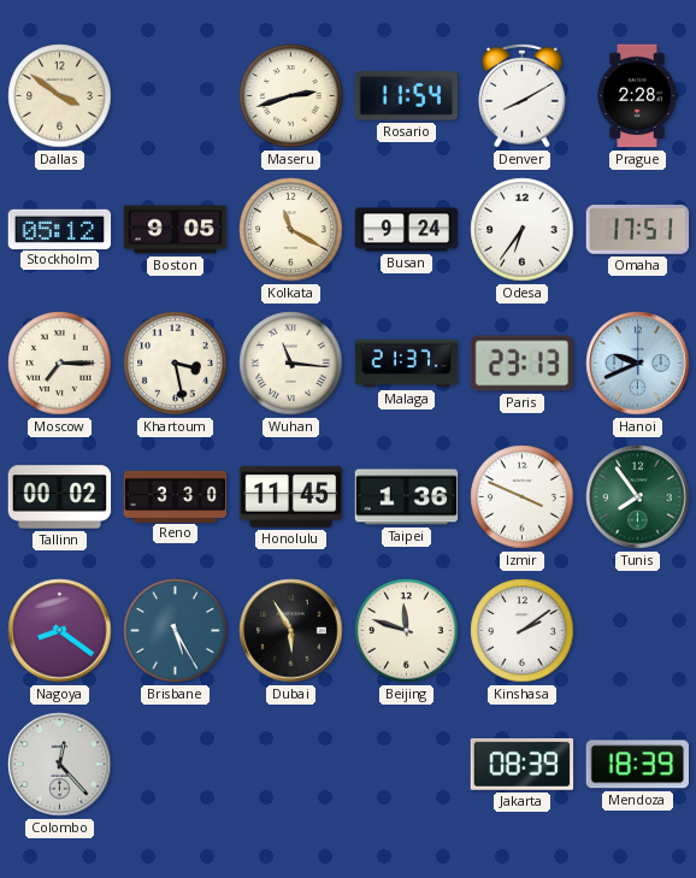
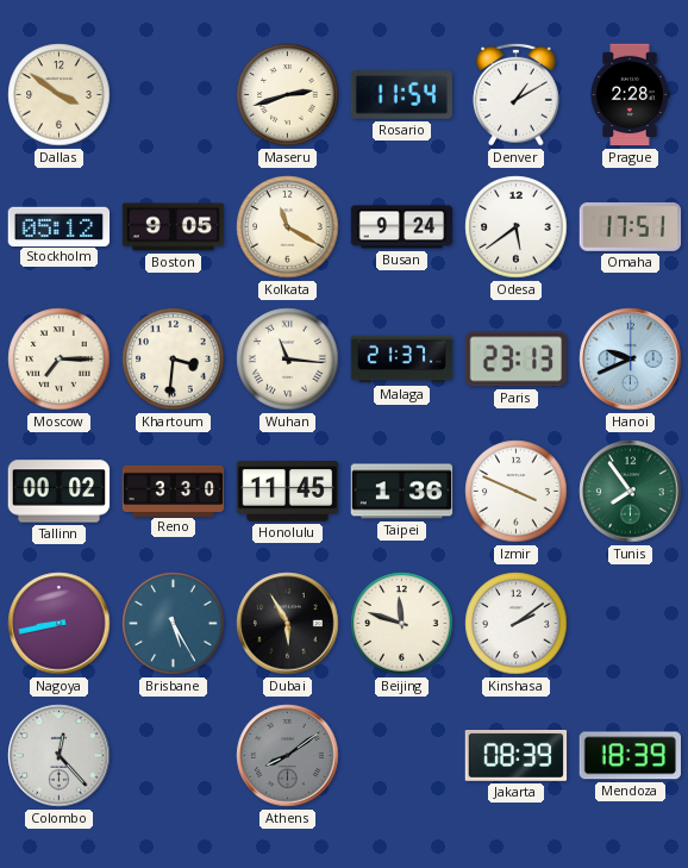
Denver: 8:10 -> 1:10 (517, 94)
Odesa: 6:36 -> 5:39 (517, 227)
Khartoum: 3:28 -> 3:31 (174, 360)
Nagoya: 8:21 -> 8:43 (60, 624)
Athens: none -> 8:09 (288, 756)
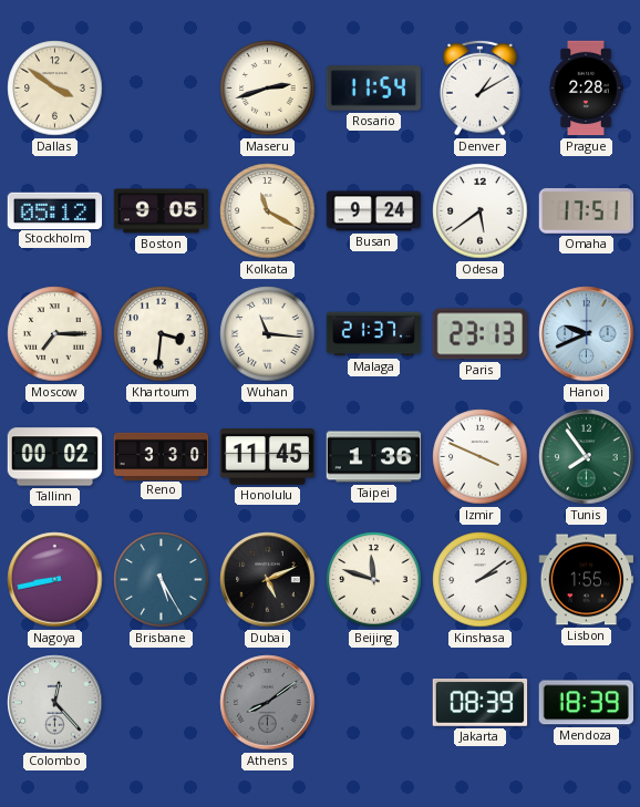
Dubai: 5:55 -> 5:11 (268, 580)
Lisbon: none -> 1:55 (587, 580)
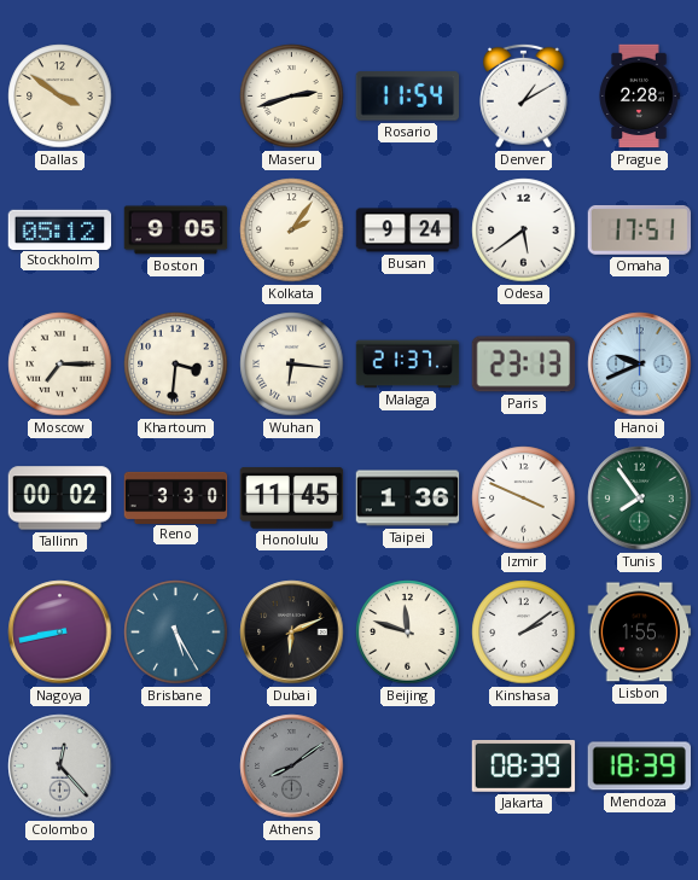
Kolkata: 11:20 -> 2:06 (292, 231)
Wuhan: 11:16 -> 6:16 (292, 365)
Dubai: 5:11 -> 6:11 (292, 633)
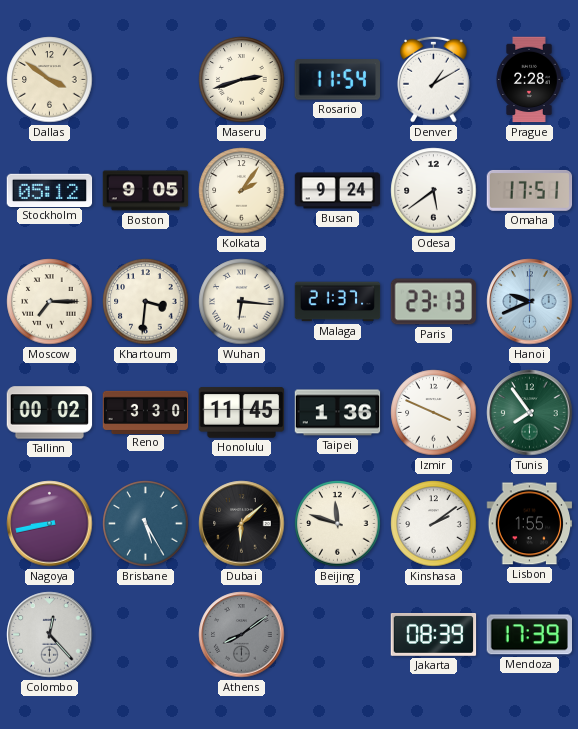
Dubai: 6:11 -> 6:08 (242, 524)
Mendoza: 18:39 -> 17:39 (529, 635)
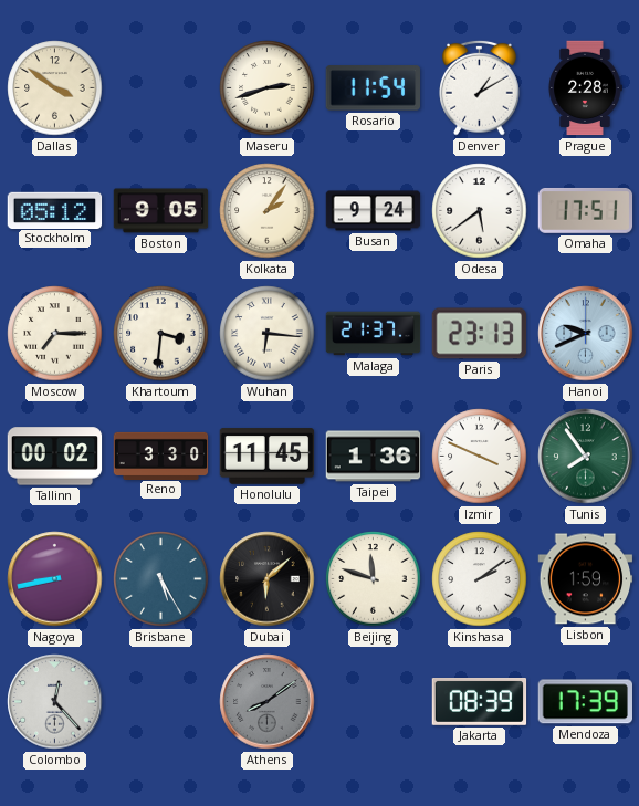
Lisbon: 1:55 -> 1:59 (586, 579)
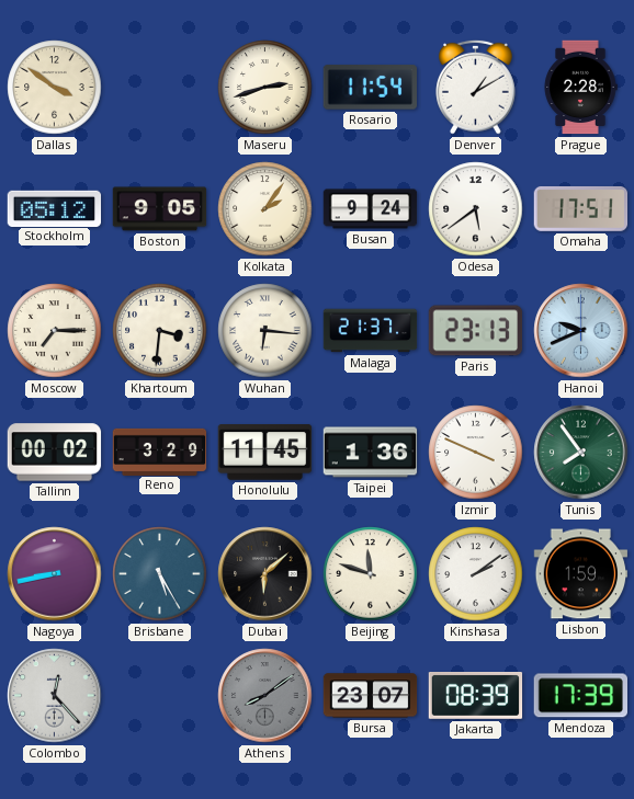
Reno: 3:30 -> 3:29 (160, 452)
Bursa: none -> 23:07 (371, 696)
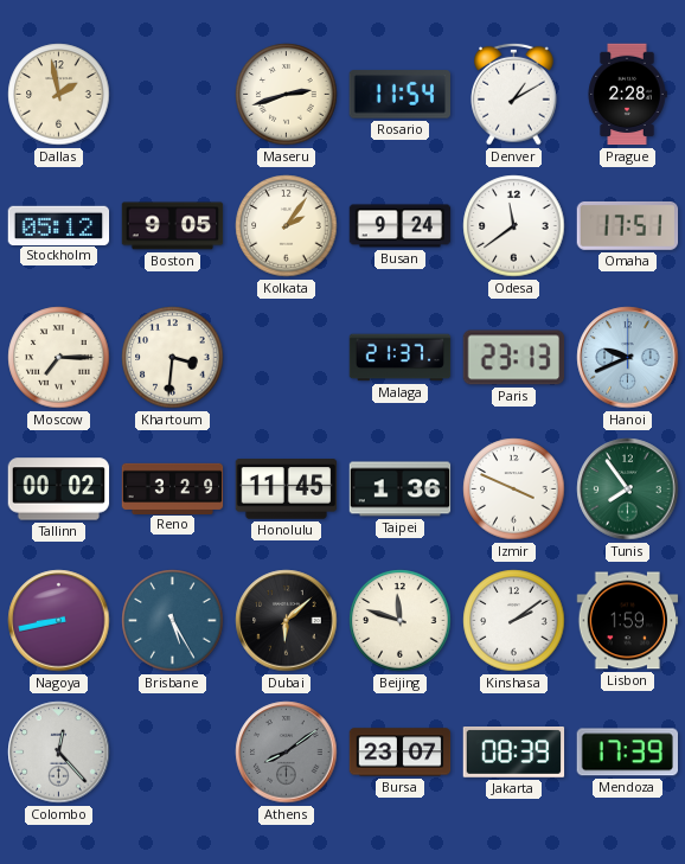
Dallas: 3:51 -> 1:58 (59, 95)
Odesa: 5:39 -> 11:39 (514, 226)
Wuhan: 6:16 -> none (265, 331)
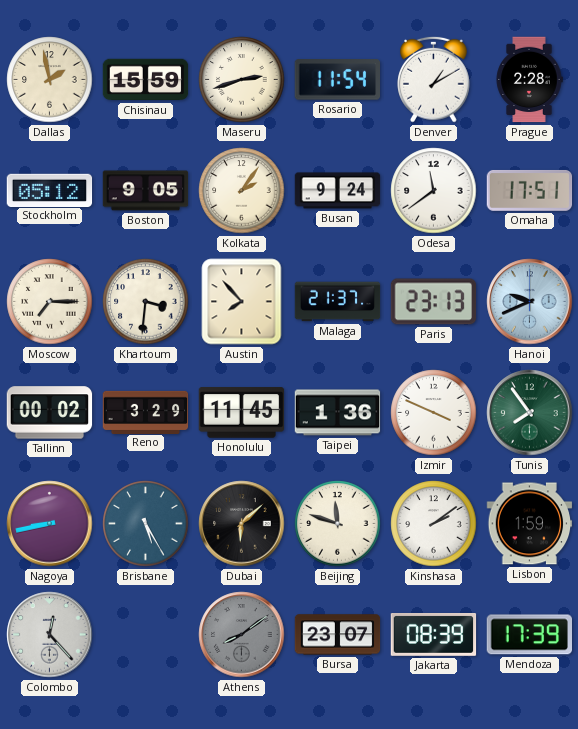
Chisinau: none -> 15:59 (146, 80)
Austin: none -> 7:53 (242, 302)
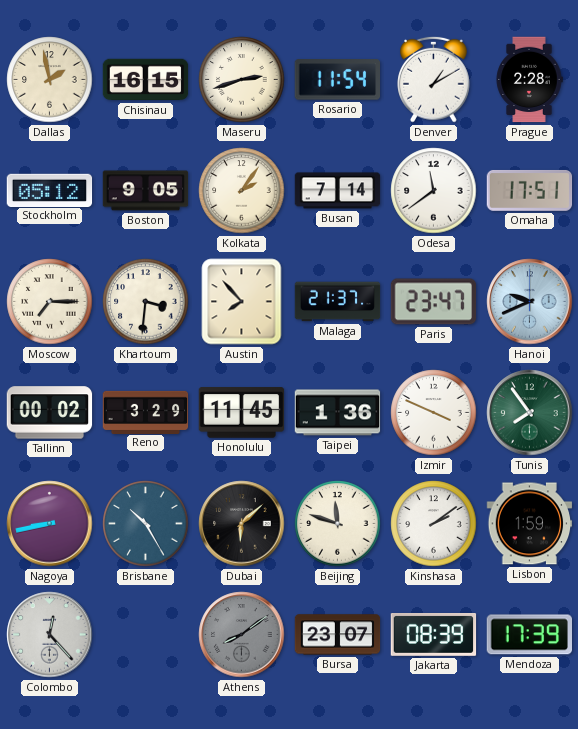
Chisinau: 15:59 -> 16:15 (146, 80)
Busan: 9:24 -> 7:14 (338, 191)
Paris: 23:13 -> 23:47 (434, 302)
Brisbane: 5:25 -> 10:25 (146, 524)
